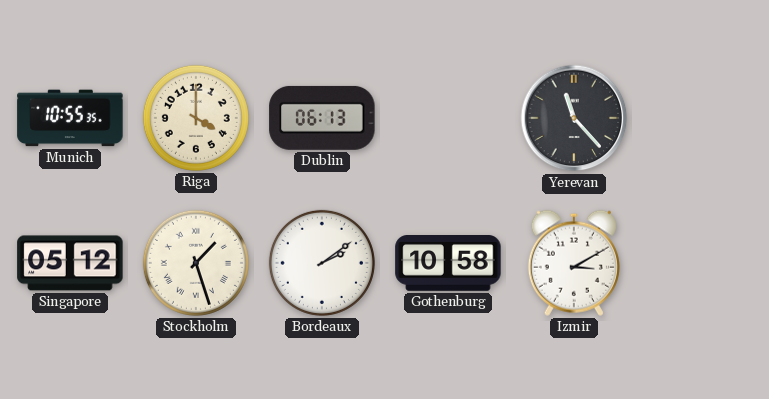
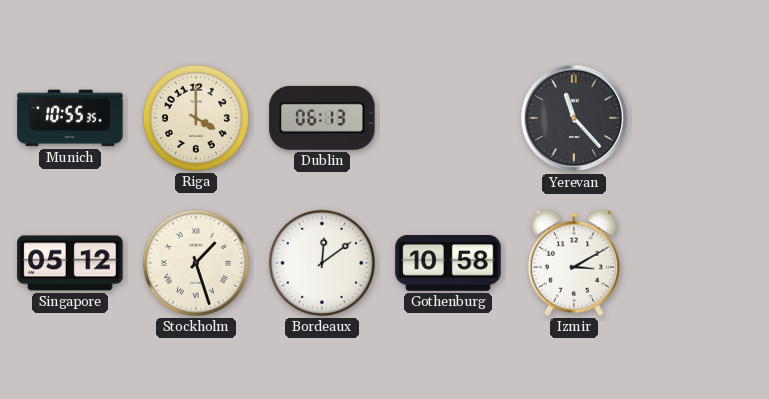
Bordeaux: 2:09 -> 12:09 (322, 263)
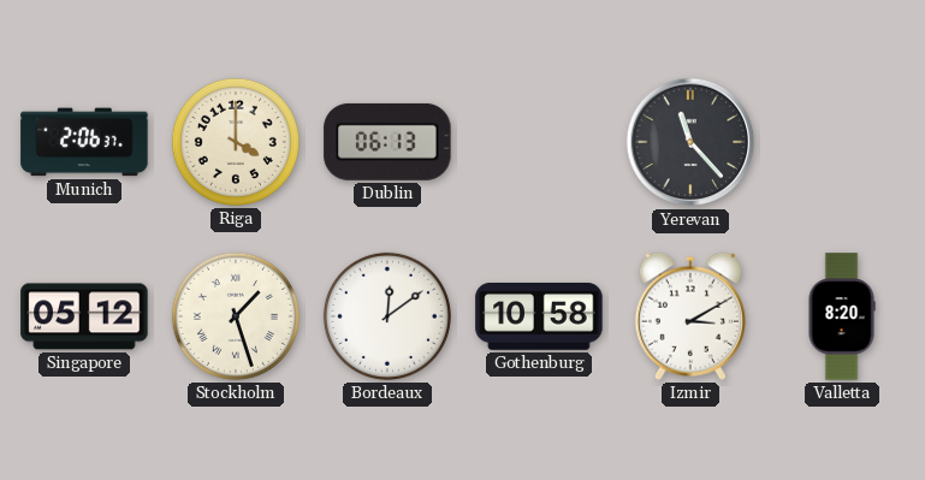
Munich: 10:55 -> 2:06 (84, 142)
Valletta: none -> 8:20 (842, 316)
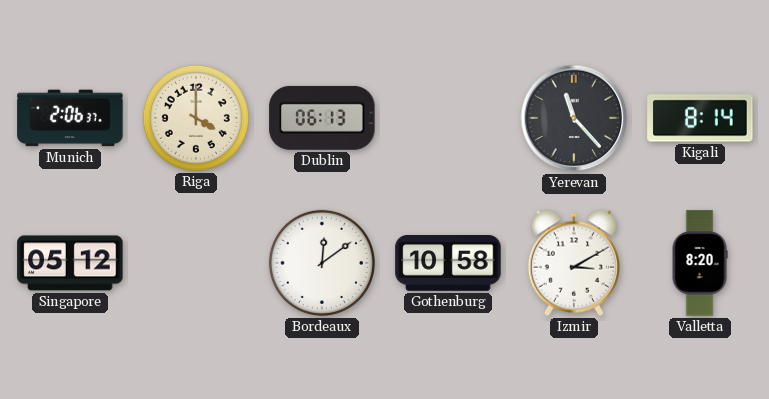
Kigali: none -> 8:14 (700, 118)
Stockholm: 1:27 -> none (236, 316)
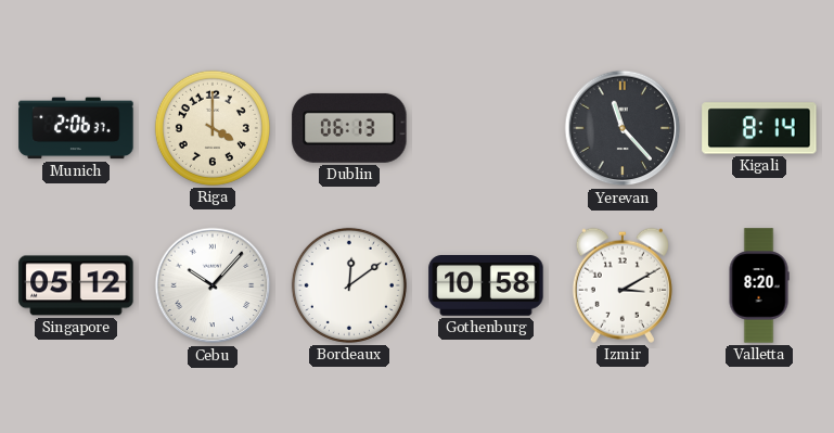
Cebu: none -> 10:07 (213, 285)
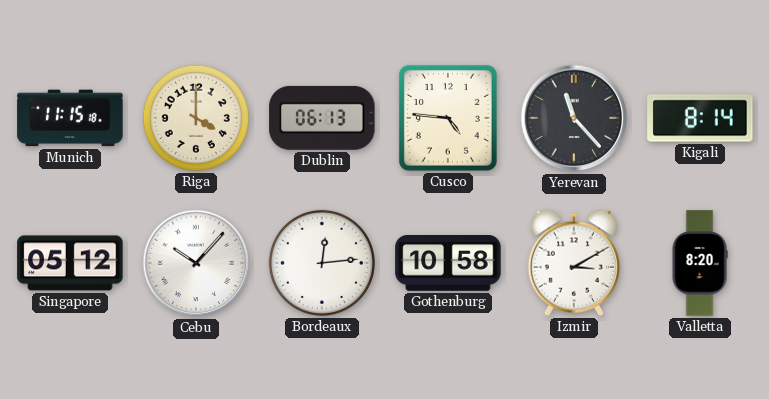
Munich: 2:06 -> 11:15 (70, 118)
Cusco: none -> 4:46 (448, 118)
Bordeaux: 12:09 -> 12:14 (322, 263)
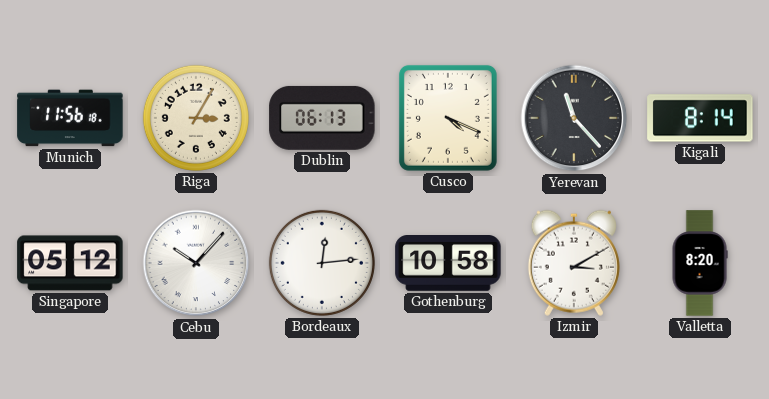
Munich: 11:15 -> 11:56 (70, 118)
Riga: 4:00 -> 3:05 (196, 118)
Cusco: 4:46 -> 4:19 (448, 118)
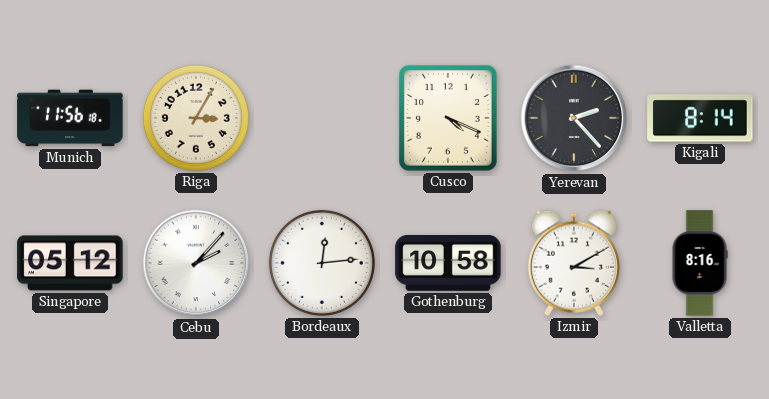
Dublin: 06:13 -> none (322, 118)
Yerevan: 11:23 -> 2:23 (574, 118)
Cebu: 10:07 -> 2:07 (196, 263)
Valletta: 8:20 -> 8:16 (700, 263)
